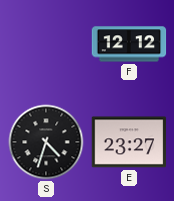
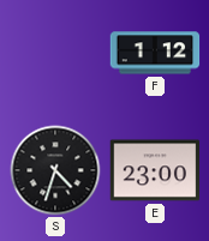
F: 12:12 -> 1:12 (155, 53)
E: 23:27 -> 23:00 (155, 170)
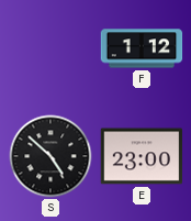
S: 4:33 -> 4:52 (50, 156)
